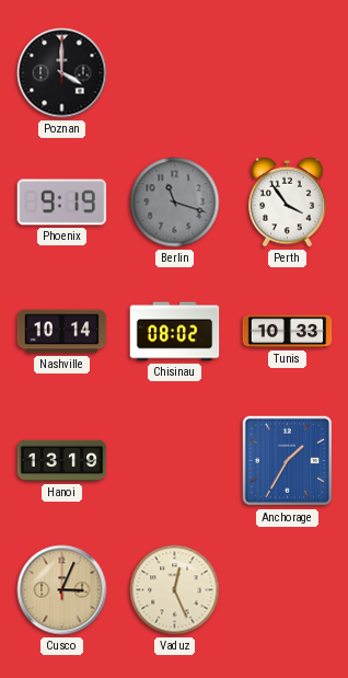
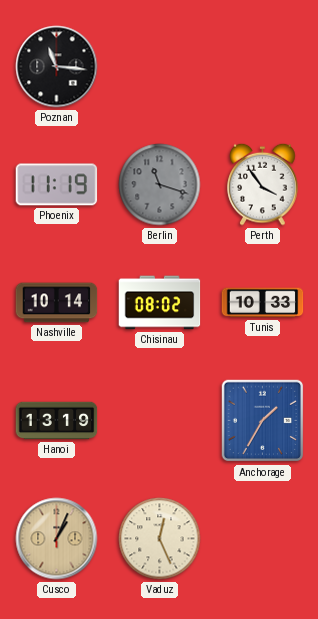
Poznan: 4:00 -> 11:16 (57, 67)
Phoenix: 9:19 -> 11:19 (57, 185)
Cusco: 3:04 -> 1:04 (57, 539)
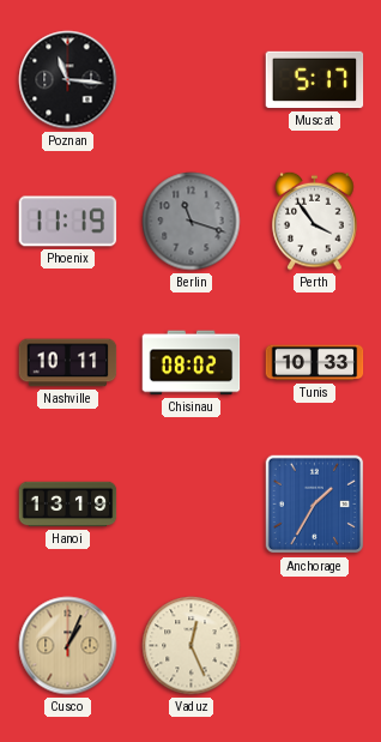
Muscat: none -> 5:17 (315, 80)
Nashville: 10:14 -> 10:11 (68, 363)
